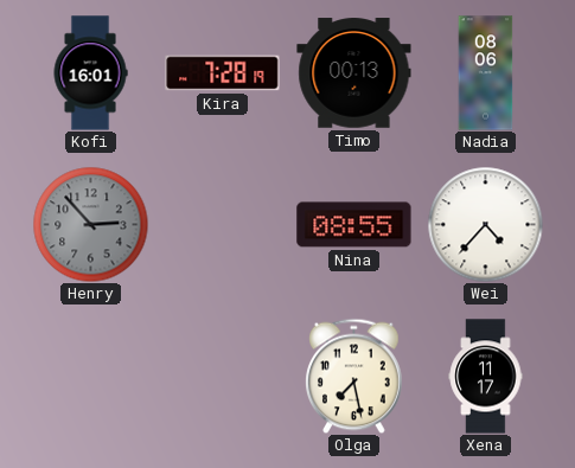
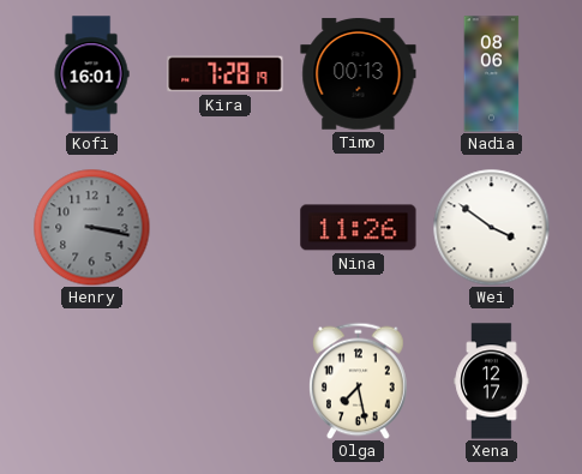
Henry: 2:53 -> 3:17 (91, 227)
Nina: 08:55 -> 11:26 (359, 228)
Wei: 4:37 -> 3:51 (491, 227)
Xena: 11:17 -> 12:17 (492, 382)
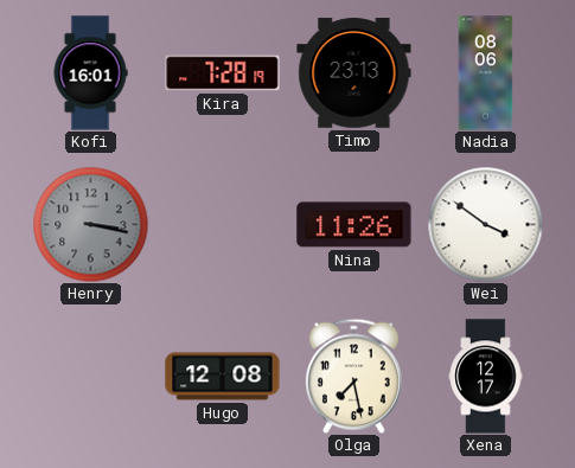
Timo: 00:13 -> 23:13 (354, 73)
Hugo: none -> 12:08 (223, 377)
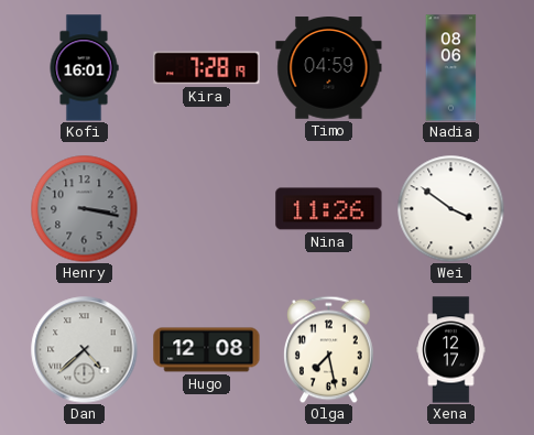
Timo: 23:13 -> 04:59 (329, 68)
Dan: none -> 4:38 (85, 350)
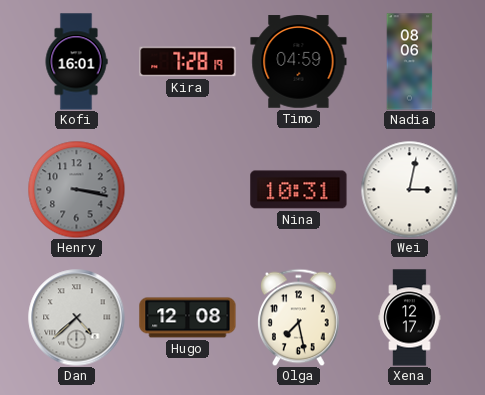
Nina: 11:26 -> 10:31 (299, 190)
Wei: 3:51 -> 3:02 (409, 189)
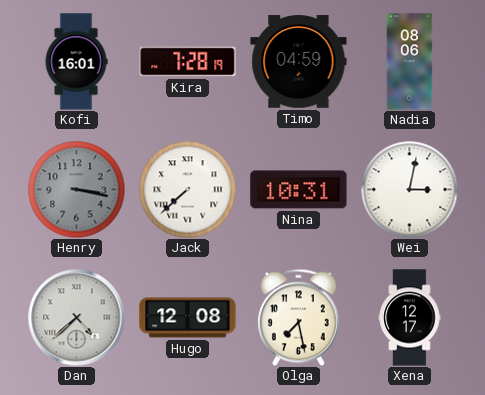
Jack: none -> 7:38 (187, 189)
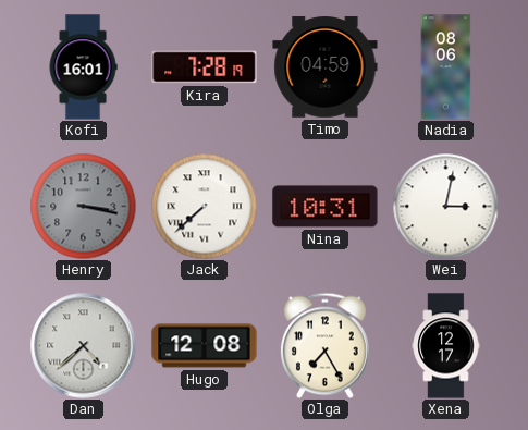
Olga: 7:28 -> 7:25 (326, 345)
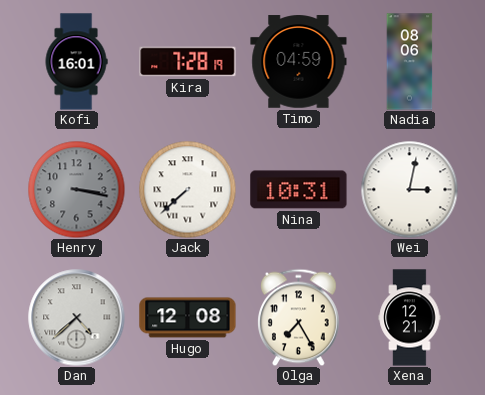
Xena: 12:17 -> 12:21 (410, 318)
